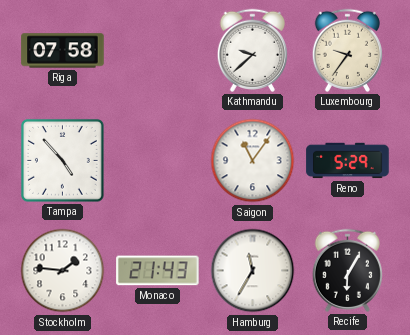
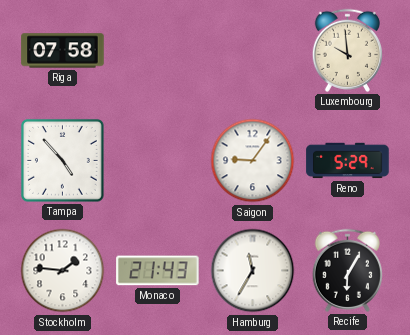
Kathmandu: 9:38 -> none (252, 50)
Luxembourg: 9:36 -> 9:59 (347, 50)
Saigon: 11:06 -> 9:06 (253, 161)
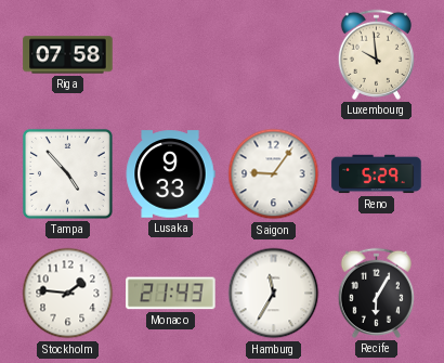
Lusaka: none -> 9:33 (170, 174)
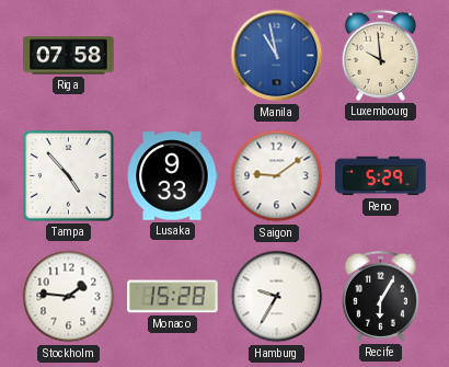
Manila: none -> 10:58 (277, 56)
Saigon: 9:06 -> 9:09 (277, 176)
Monaco: 21:43 -> 15:28 (173, 297)
Hamburg: 11:35 -> 9:35 (277, 297)
